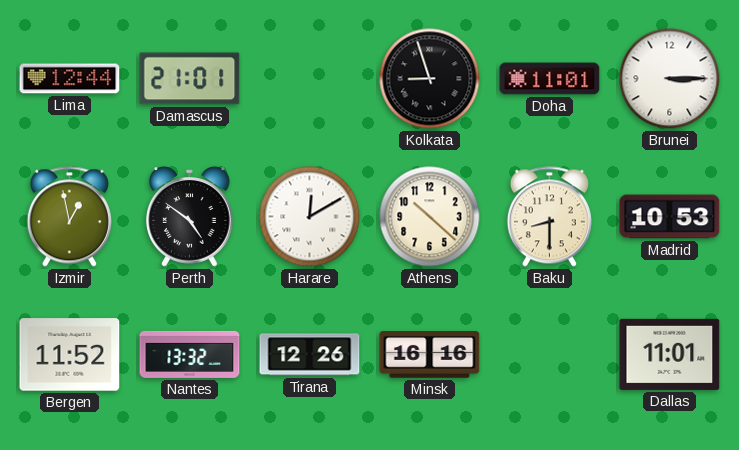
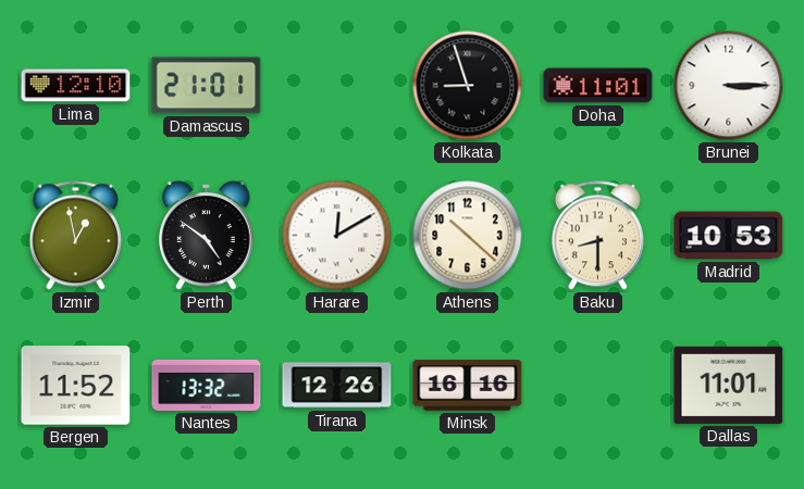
Lima: 12:44 -> 12:10 (76, 86)
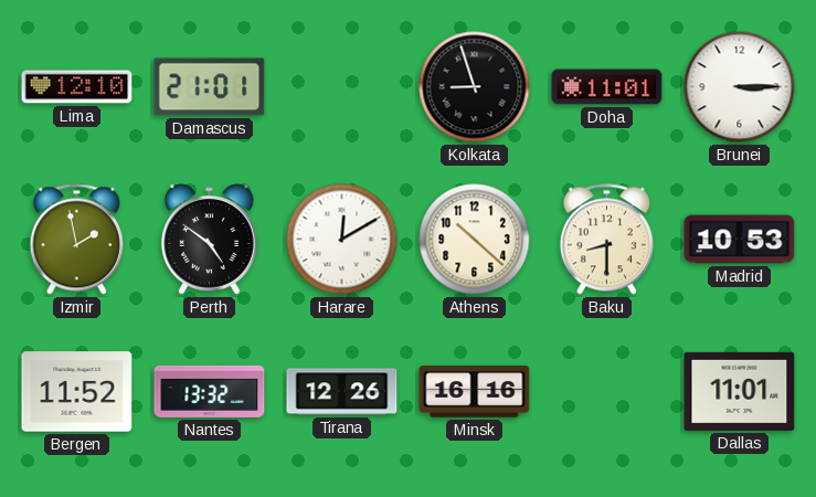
Izmir: 12:58 -> 1:58 (76, 240)
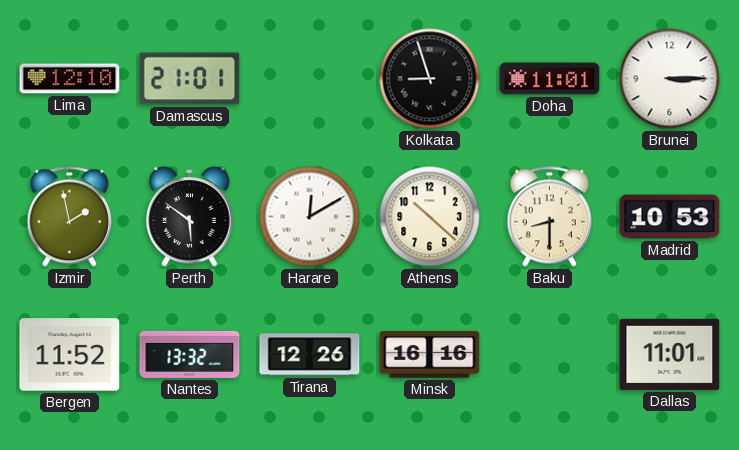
Perth: 4:51 -> 5:51 (190, 217)
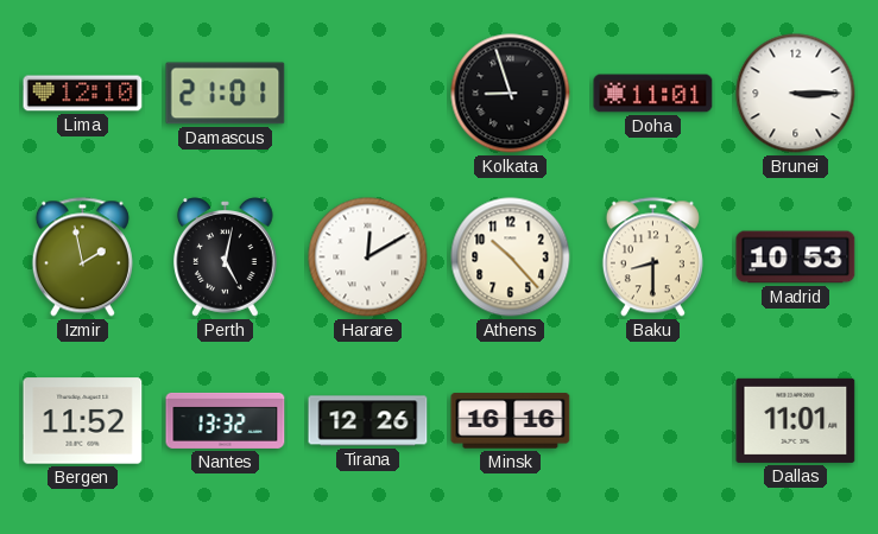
Perth: 5:51 -> 5:02 (226, 258)
Athens: 10:22 -> 10:23 (511, 258)
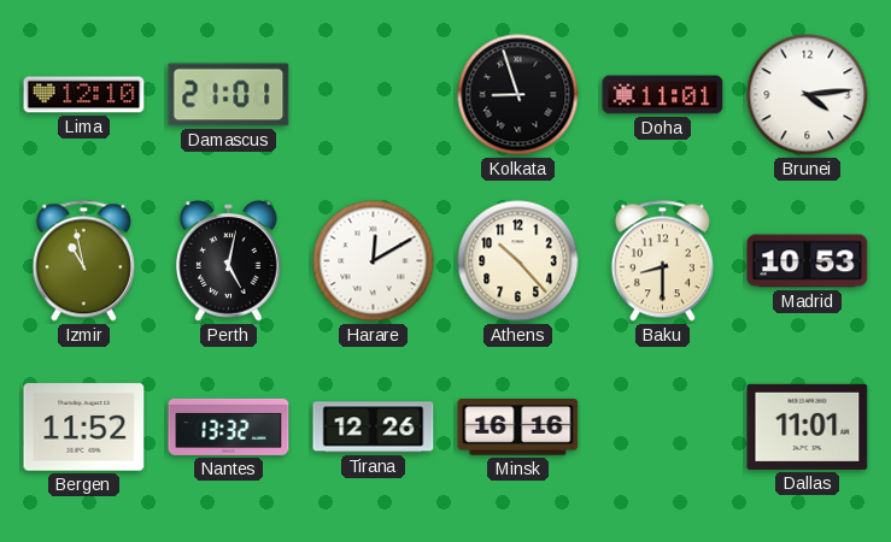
Brunei: 3:15 -> 4:14 (808, 95)
Izmir: 1:58 -> 10:58 (83, 261)
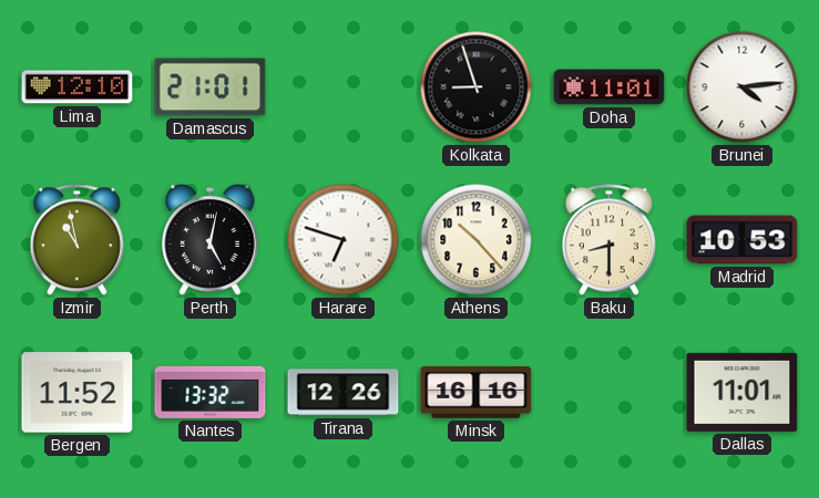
Harare: 12:10 -> 6:48 (344, 240)
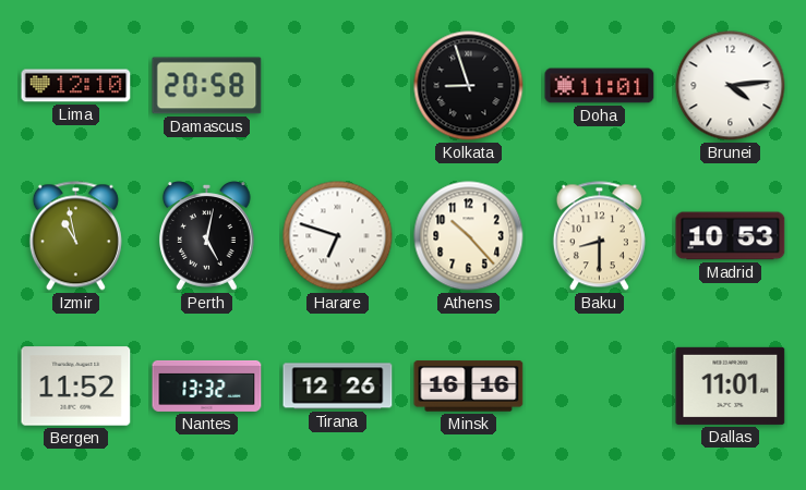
Damascus: 21:01 -> 20:58 (207, 86)
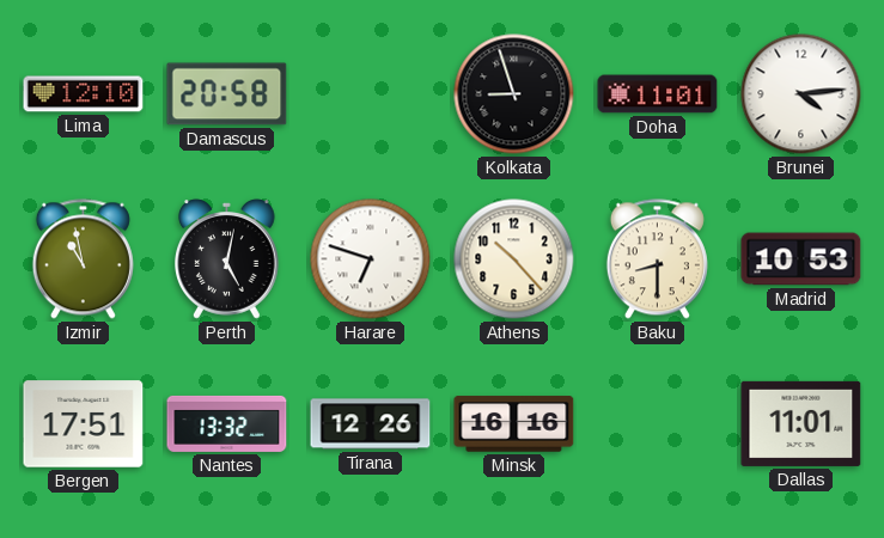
Bergen: 11:52 -> 17:51 (84, 424)
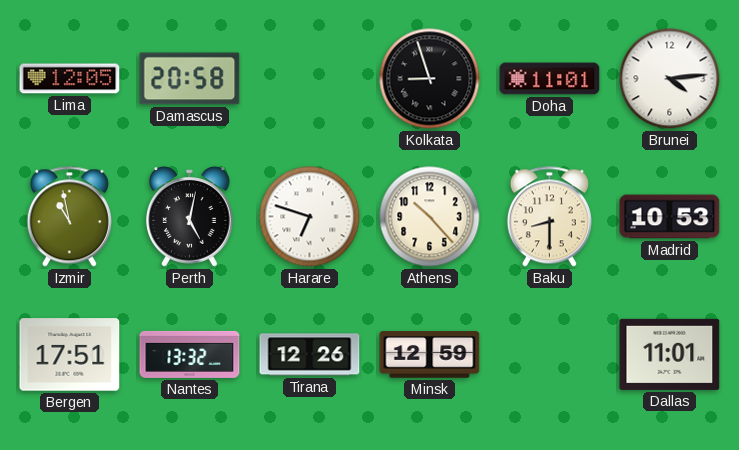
Lima: 12:10 -> 12:05 (70, 79)
Minsk: 16:16 -> 12:59 (430, 355)
